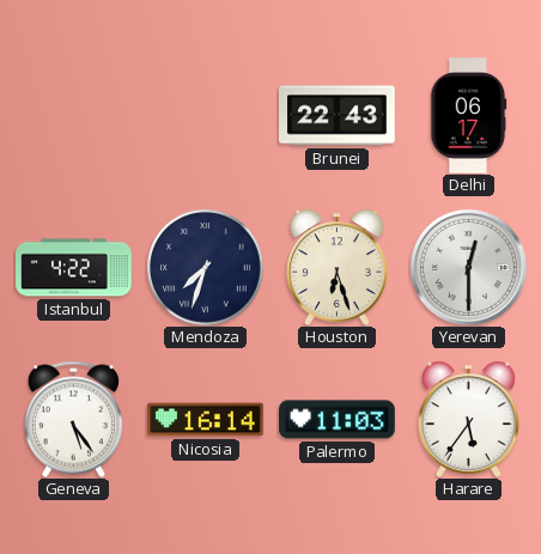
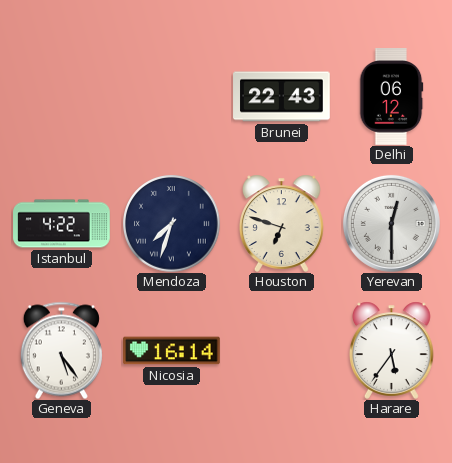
Delhi: 06:17 -> 06:12 (391, 97)
Houston: 6:27 -> 6:48 (282, 223)
Palermo: 11:03 -> none (338, 420)
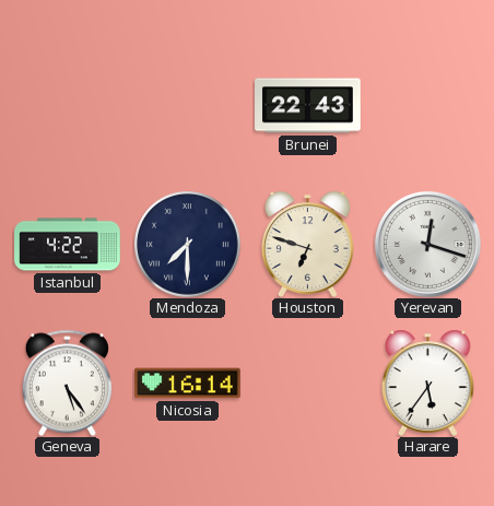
Delhi: 06:12 -> none (391, 97)
Mendoza: 7:33 -> 7:30 (188, 245)
Yerevan: 12:30 -> 12:18 (427, 244)
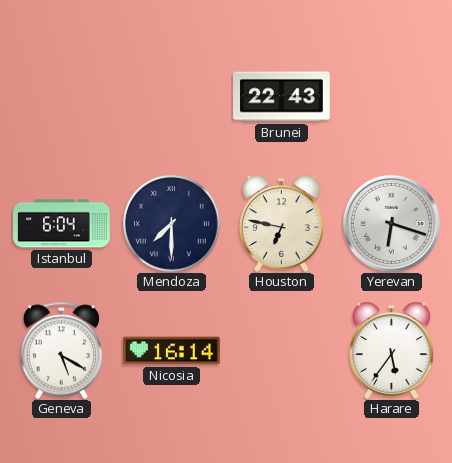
Istanbul: 4:22 -> 6:04 (62, 224)
Houston: 6:48 -> 6:47 (282, 223)
Yerevan: 12:18 -> 6:18 (391, 223)
Geneva: 5:24 -> 5:20 (61, 350)
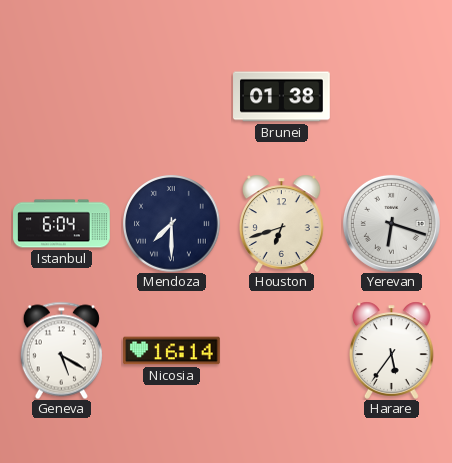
Brunei: 22:43 -> 01:38 (282, 97)
Houston: 6:47 -> 6:42 (282, 223)
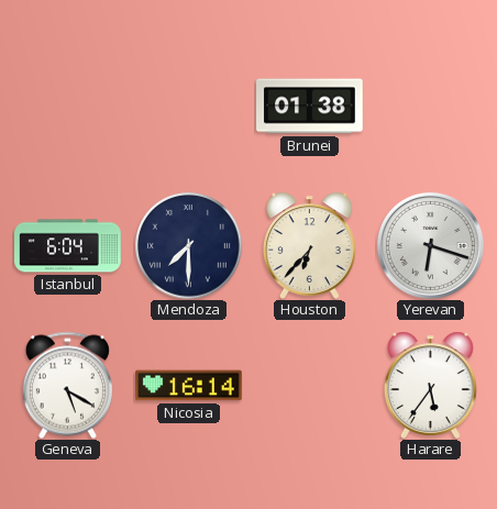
Houston: 6:42 -> 6:37 (310, 245)
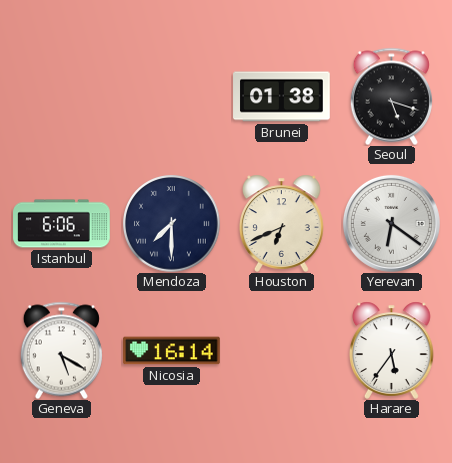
Seoul: none -> 5:18 (391, 96)
Istanbul: 6:04 -> 6:06 (62, 224)
Houston: 6:37 -> 6:41 (282, 223)
Yerevan: 6:18 -> 6:21 (391, 223)
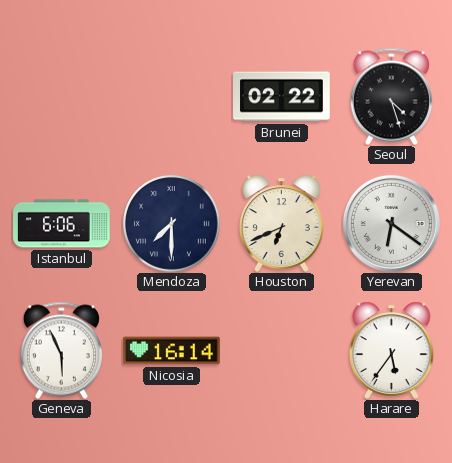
Brunei: 01:38 -> 02:22 (282, 97)
Seoul: 5:18 -> 4:27 (391, 96)
Geneva: 5:20 -> 5:56 (61, 350)
